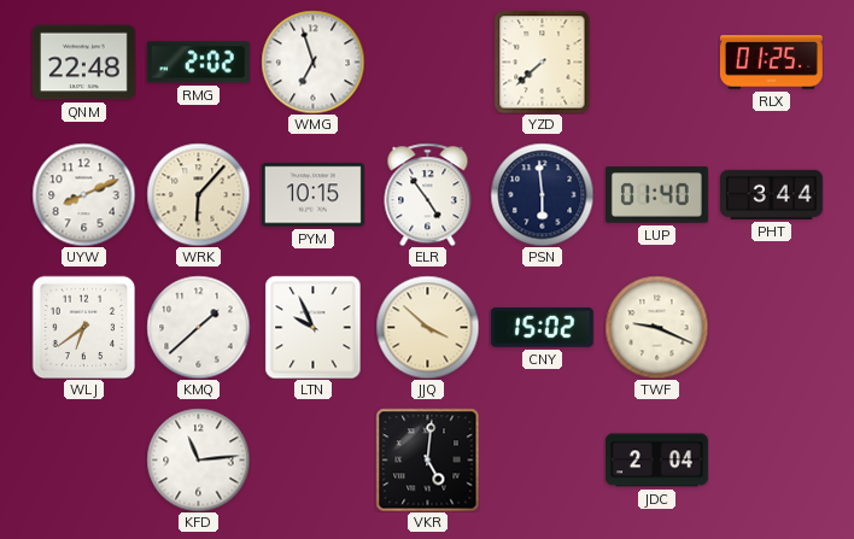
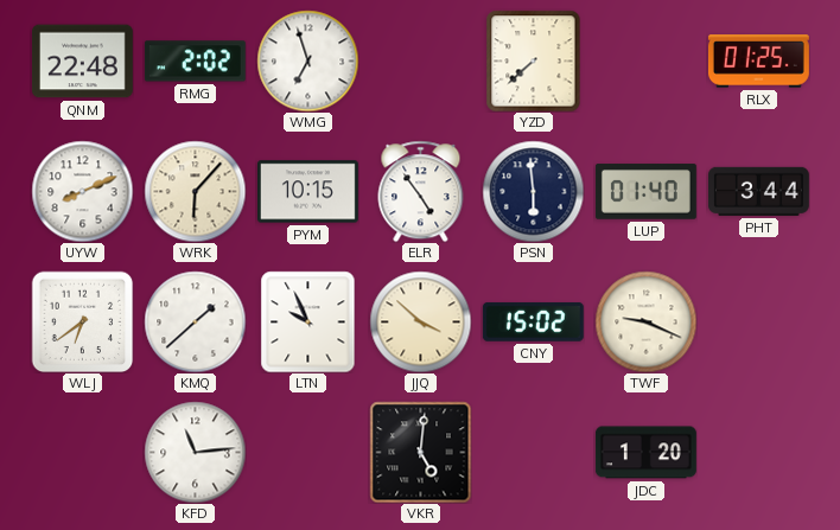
JDC: 2:04 -> 1:20 (645, 453)
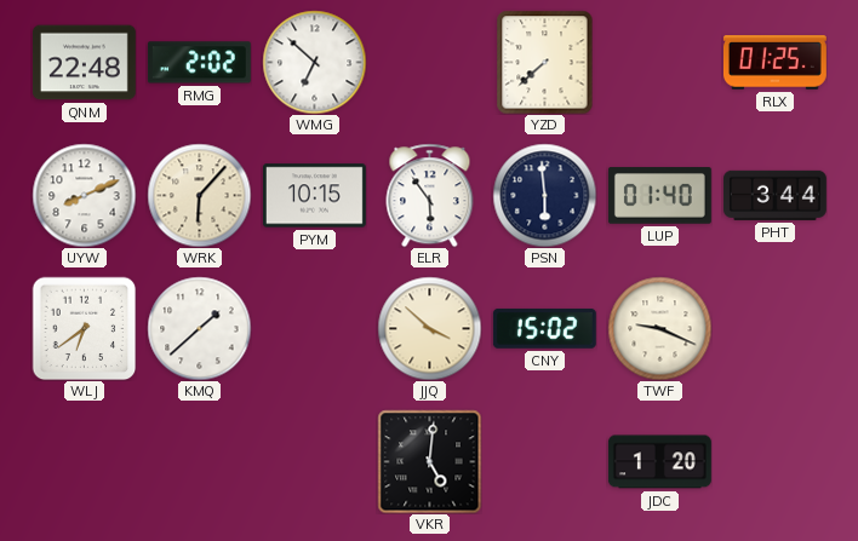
WMG: 6:57 -> 6:52 (314, 62)
ELR: 4:54 -> 5:54 (430, 195)
LTN: 9:56 -> none (308, 321)
KFD: 11:14 -> none (195, 452)
